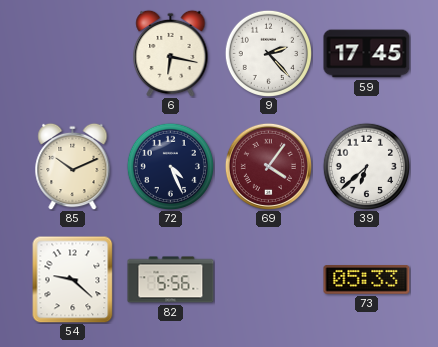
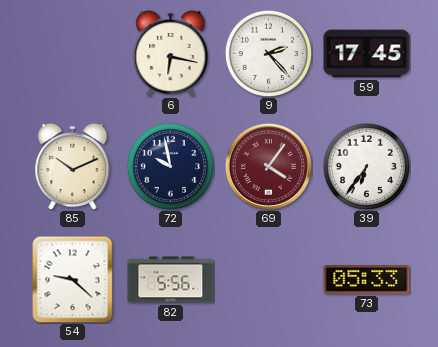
72: 4:26 -> 9:58 (170, 166)
39: 6:38 -> 6:36 (366, 166)
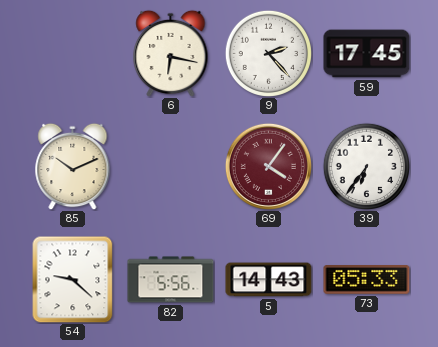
72: 9:58 -> none (170, 166)
5: none -> 14:43 (269, 280)
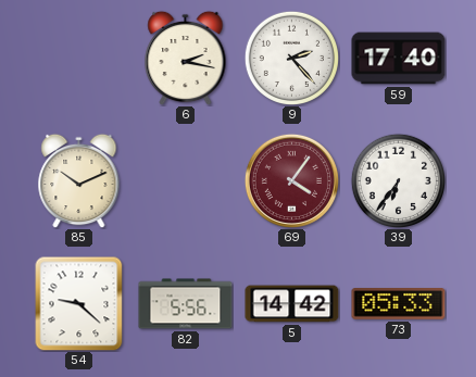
6: 6:17 -> 2:17 (186, 58)
59: 17:45 -> 17:40 (399, 59)
5: 14:43 -> 14:42 (292, 304)
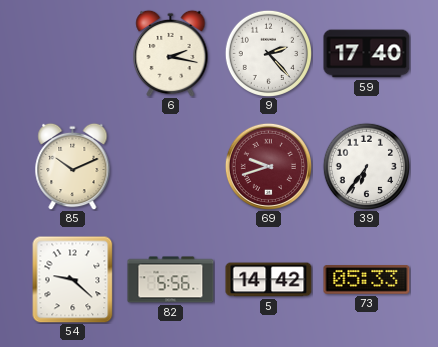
69: 4:06 -> 9:42 (268, 166)
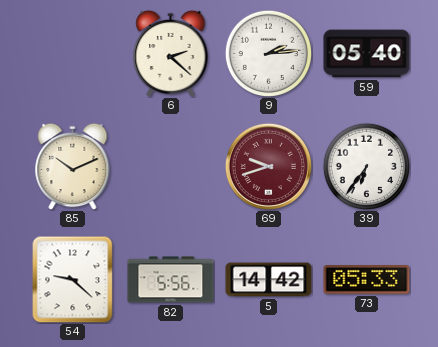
6: 2:17 -> 2:22 (171, 53)
9: 2:23 -> 2:14 (268, 53)
59: 17:40 -> 05:40 (367, 54)
